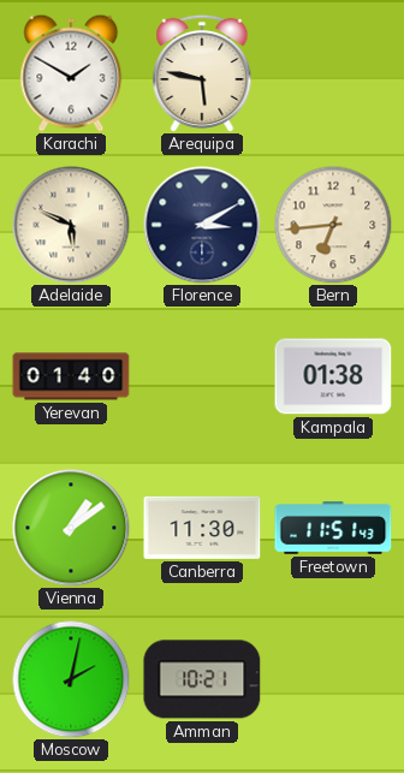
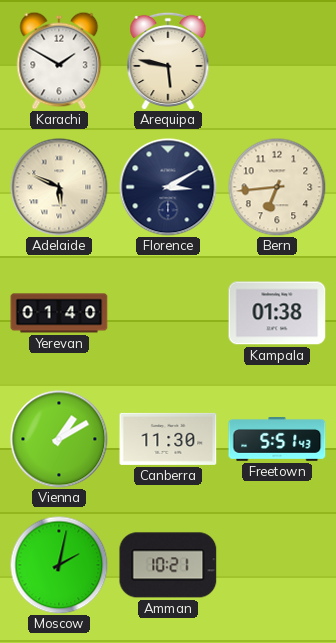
Vienna: 1:09 -> 1:10 (59, 439)
Freetown: 11:51 -> 5:51 (277, 440)
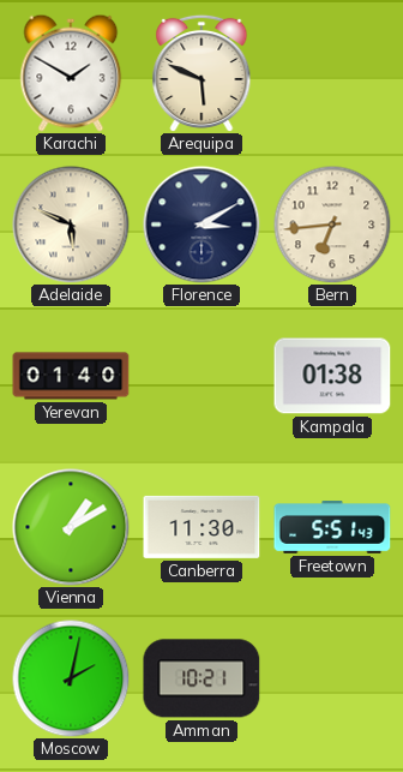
Arequipa: 5:47 -> 5:49 (201, 73)
